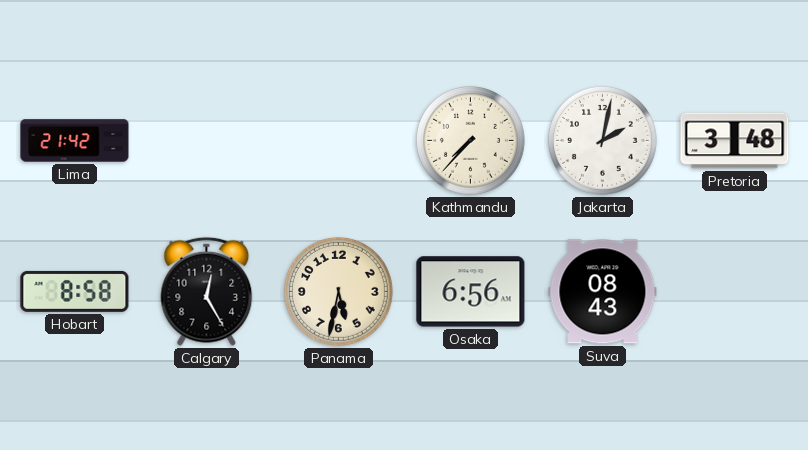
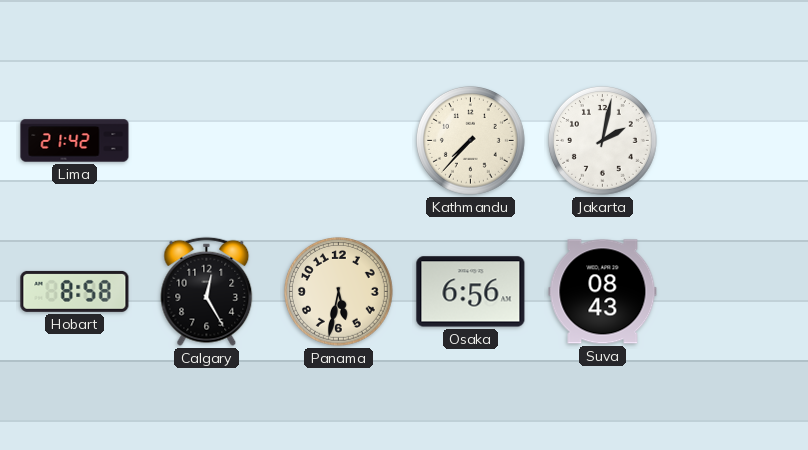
Pretoria: 3:48 -> none (735, 141)
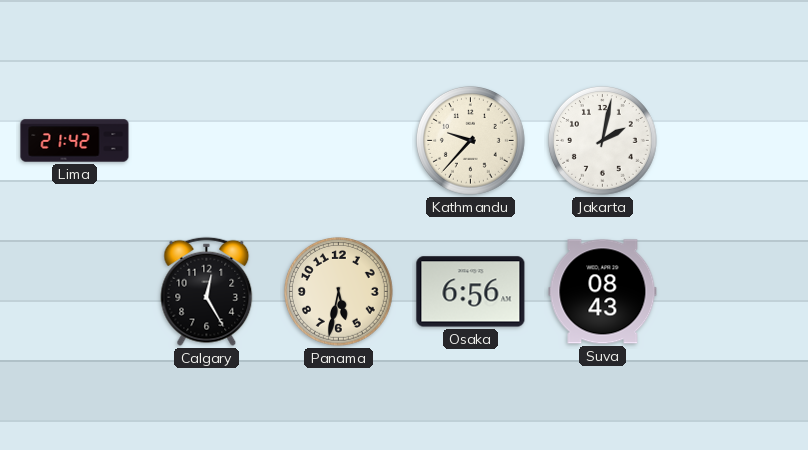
Kathmandu: 7:37 -> 9:37 (471, 141)
Hobart: 8:58 -> none (75, 291)
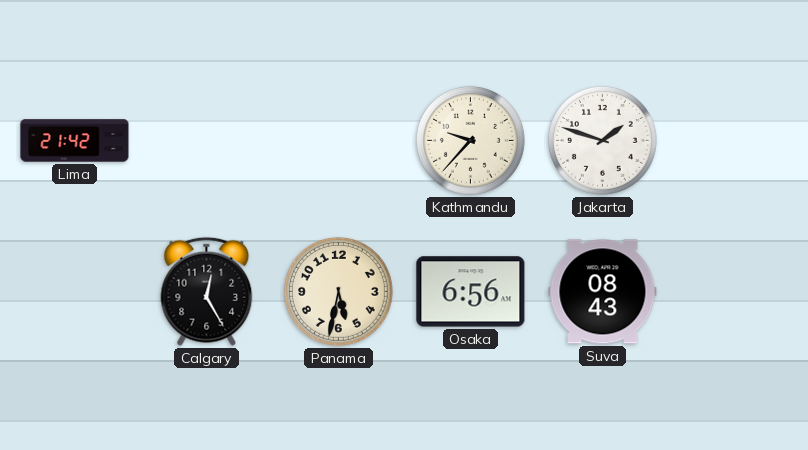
Jakarta: 2:02 -> 1:48 (603, 141)
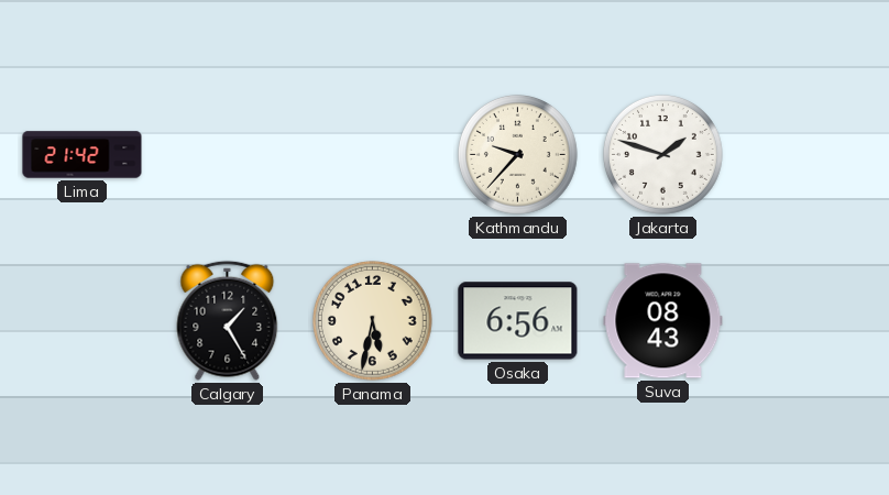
Calgary: 12:25 -> 1:25 (228, 320)
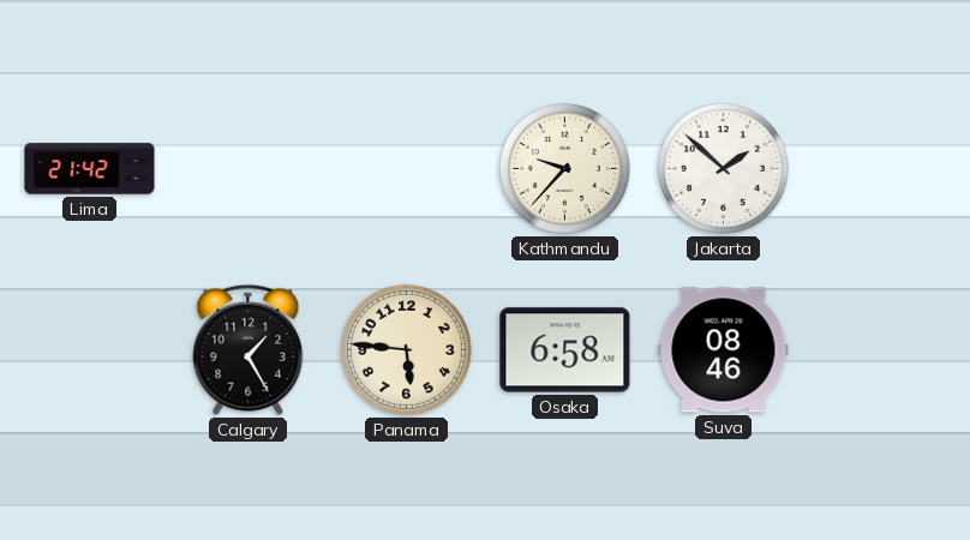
Jakarta: 1:48 -> 1:52 (724, 169)
Panama: 5:32 -> 5:46 (407, 350)
Osaka: 6:56 -> 6:58 (565, 350)
Suva: 08:43 -> 08:46 (724, 350)
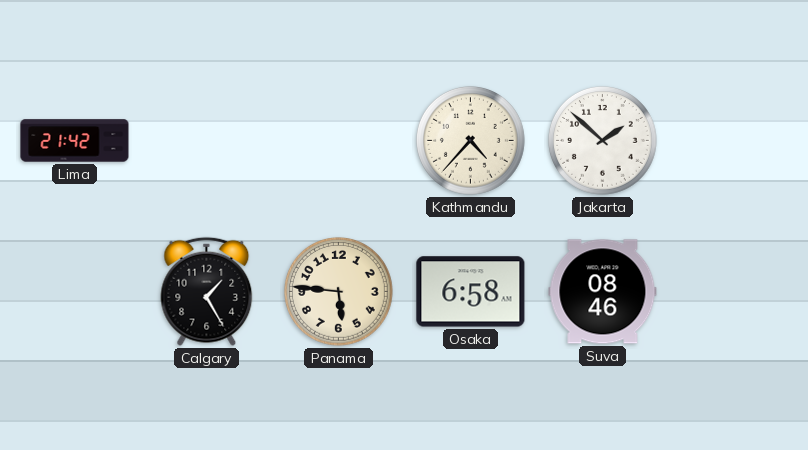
Kathmandu: 9:37 -> 4:37 (471, 141)
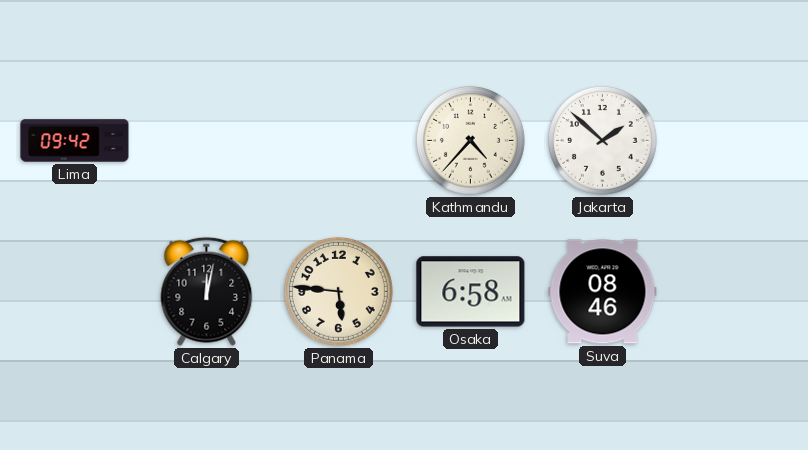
Lima: 21:42 -> 09:42 (75, 141)
Calgary: 1:25 -> 12:02 (207, 291)
